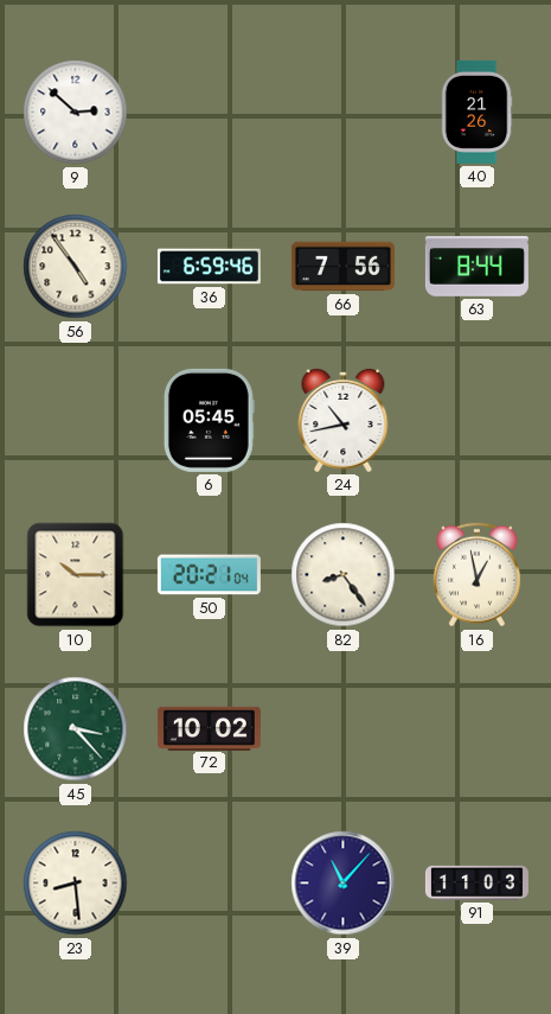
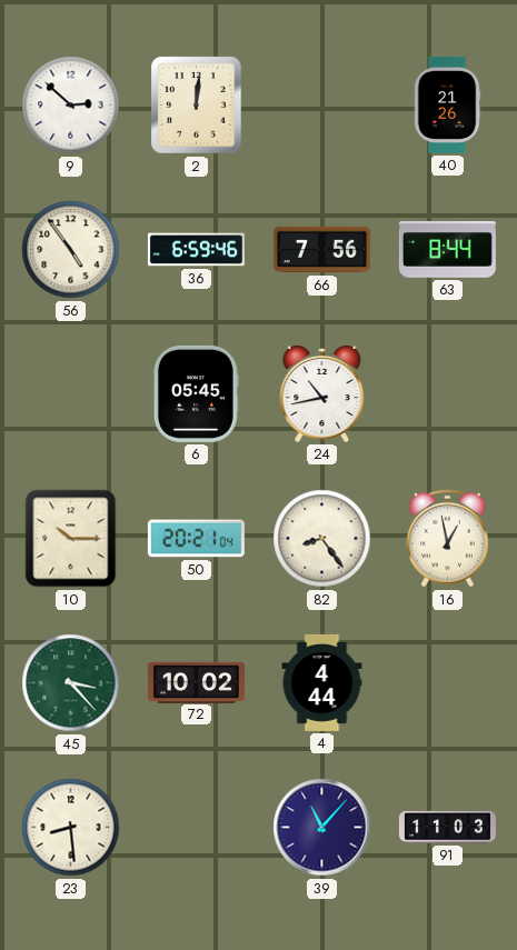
2: none -> 12:01 (197, 106)
4: none -> 4:44 (322, 682)
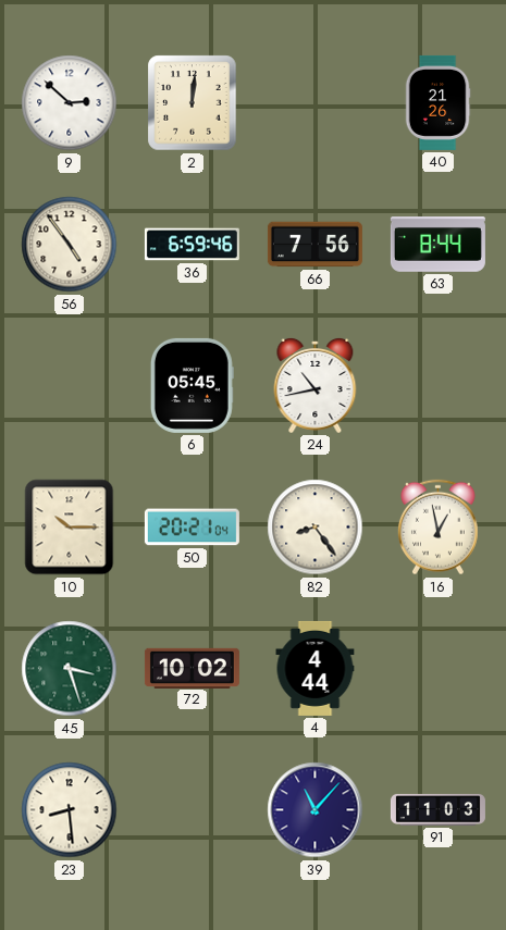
45: 3:23 -> 3:27 (70, 669)
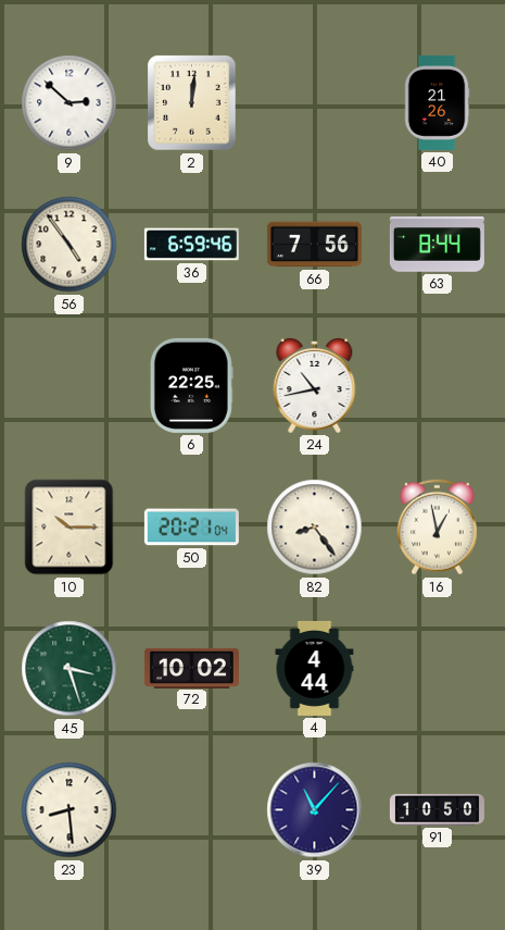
6: 05:45 -> 22:25 (191, 385)
91: 11:03 -> 10:50 (437, 809)
